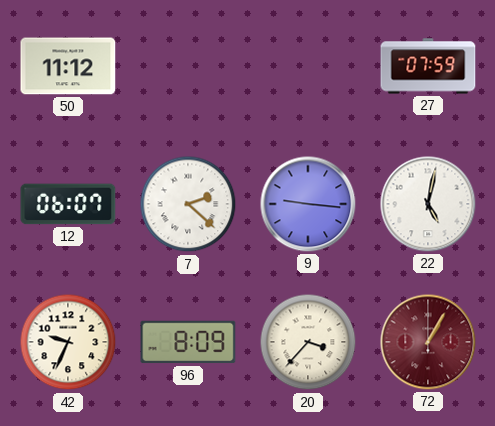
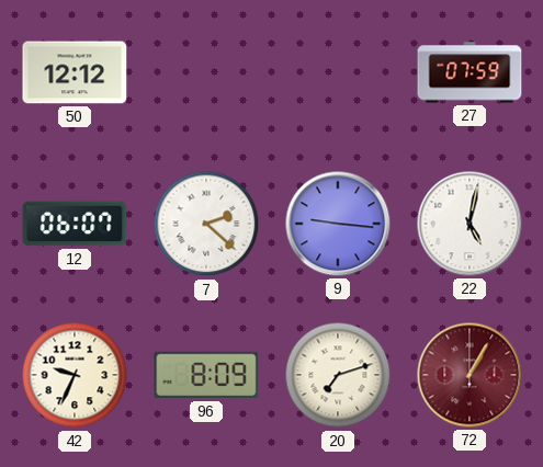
50: 11:12 -> 12:12 (75, 72)
20: 3:37 -> 7:12 (338, 375)
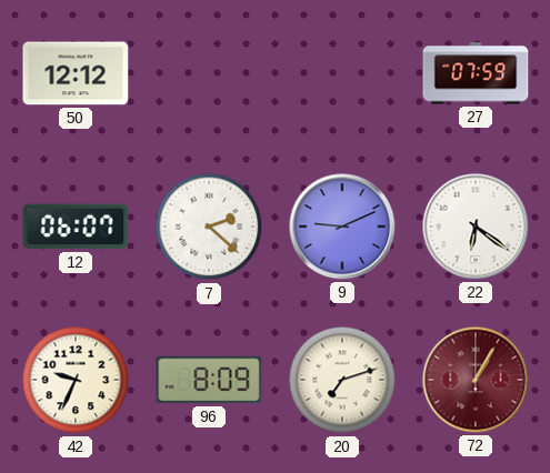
9: 9:16 -> 9:11 (342, 227)
22: 5:02 -> 6:21 (476, 227)
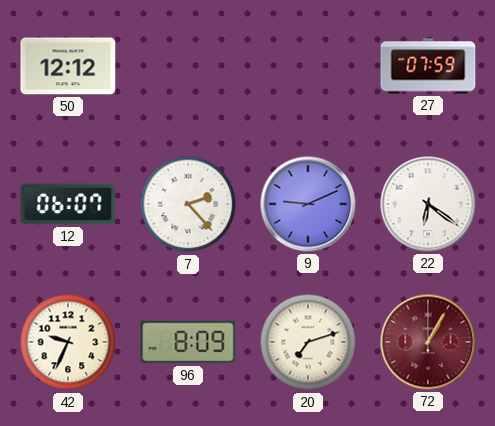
7: 2:22 -> 2:23 (188, 204)
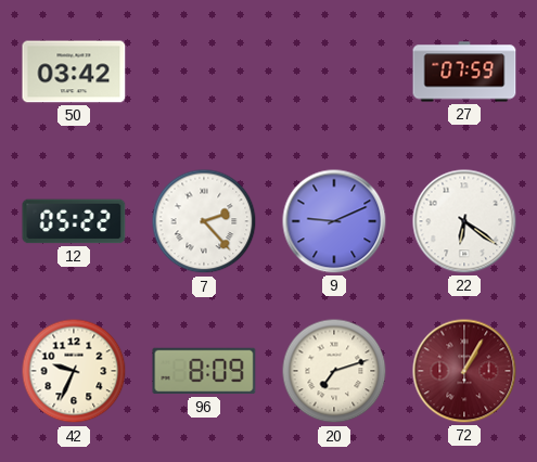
50: 12:12 -> 03:42 (74, 72)
12: 06:07 -> 05:22 (74, 221)
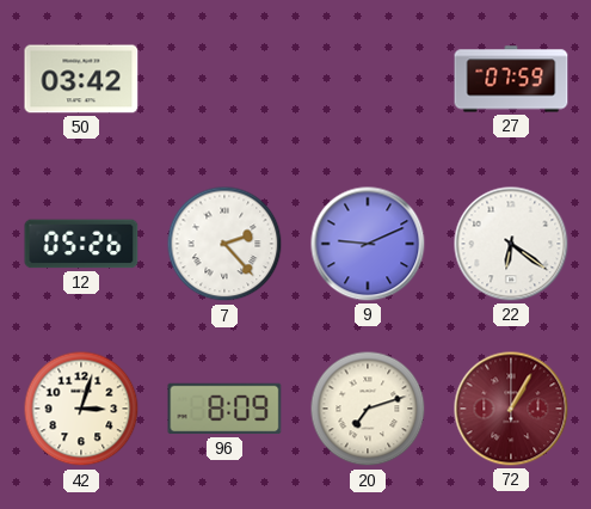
12: 05:22 -> 05:26 (81, 244)
42: 9:34 -> 3:03 (81, 409)
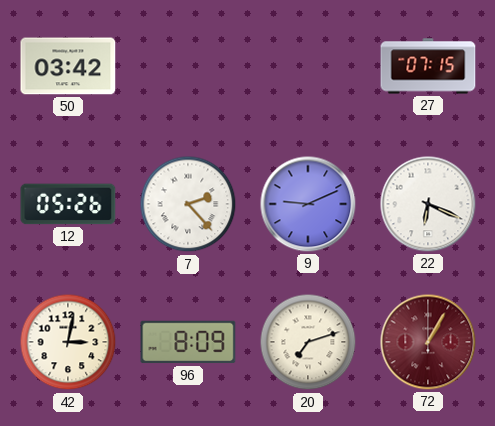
27: 07:59 -> 07:15 (428, 66)
22: 6:21 -> 6:19 (428, 204)
42: 3:03 -> 3:02 (68, 342)
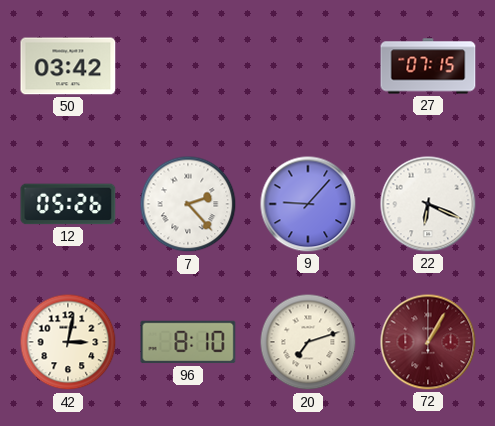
9: 9:11 -> 9:07 (308, 204)
96: 8:09 -> 8:10 (188, 342)
